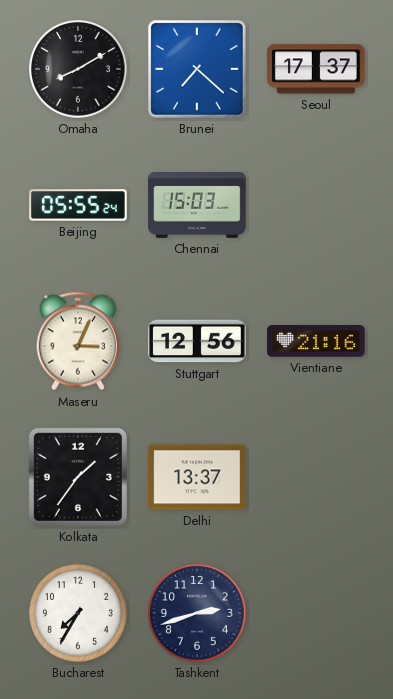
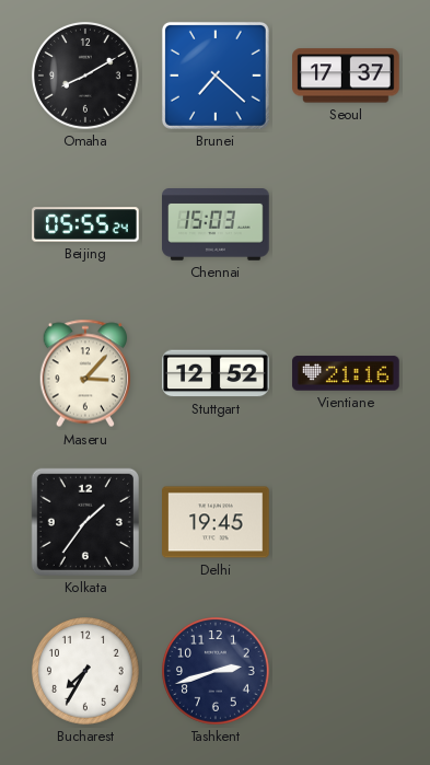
Maseru: 3:04 -> 3:07 (85, 373)
Stuttgart: 12:56 -> 12:52 (216, 373)
Delhi: 13:37 -> 19:45 (216, 522)
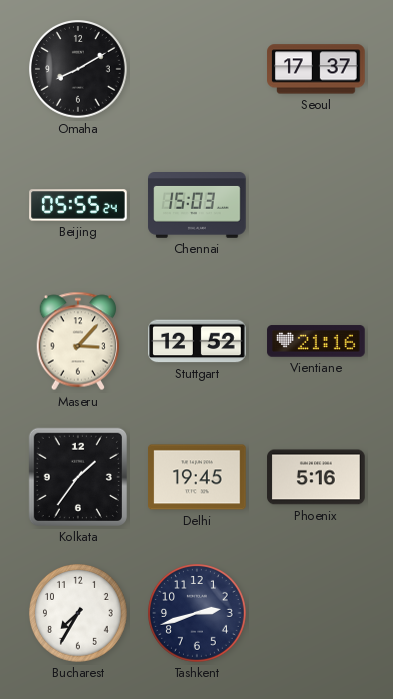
Brunei: 7:22 -> none (216, 76)
Phoenix: none -> 5:16 (316, 477)
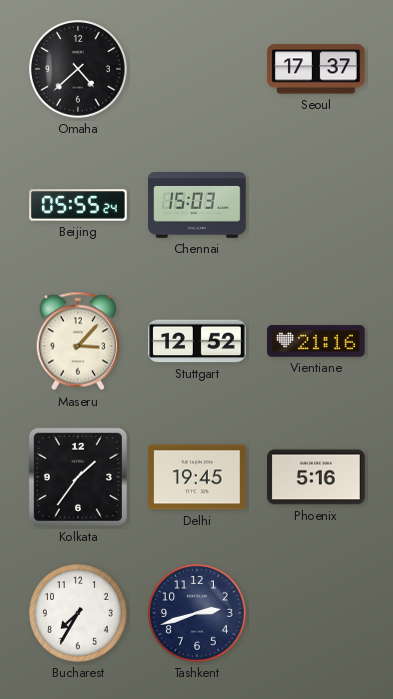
Omaha: 8:10 -> 4:38 (79, 70)
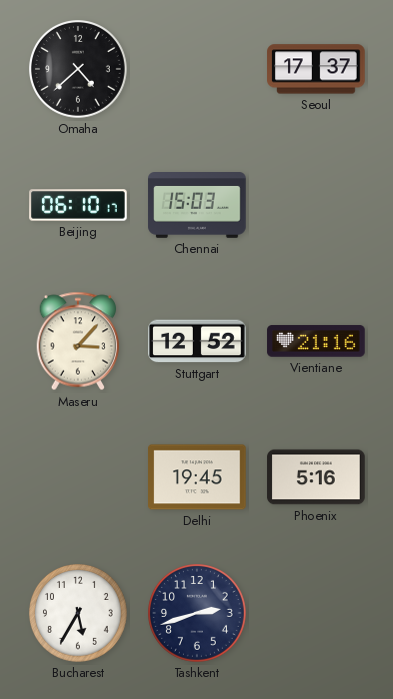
Beijing: 05:55 -> 06:10 (78, 205)
Kolkata: 1:36 -> none (78, 477)
Bucharest: 7:35 -> 5:35 (79, 614)
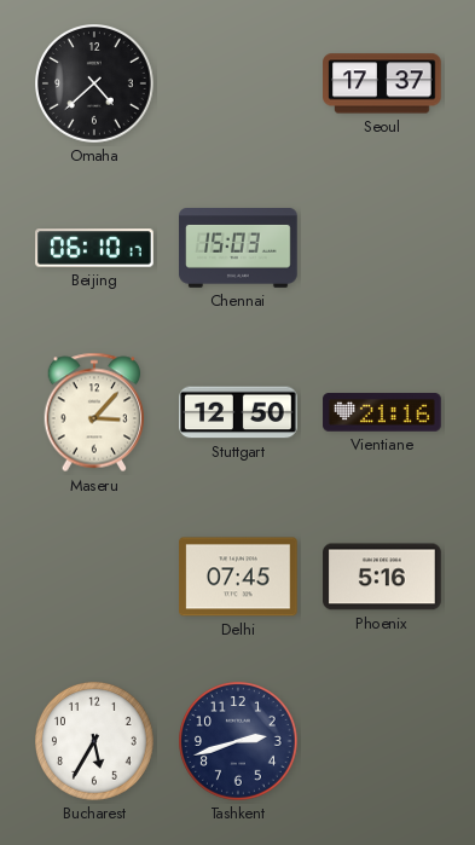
Stuttgart: 12:52 -> 12:50 (238, 412)
Delhi: 19:45 -> 07:45 (238, 577)
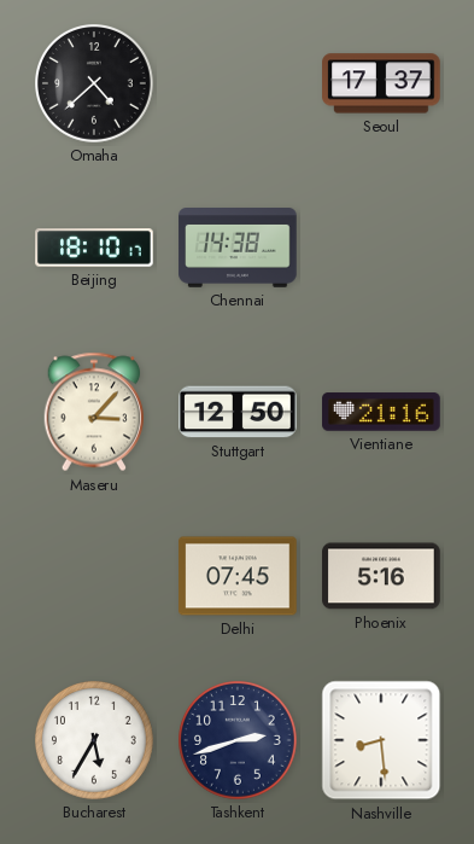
Beijing: 06:10 -> 18:10 (94, 248)
Chennai: 15:03 -> 14:38 (238, 249)
Nashville: none -> 8:29 (381, 740)
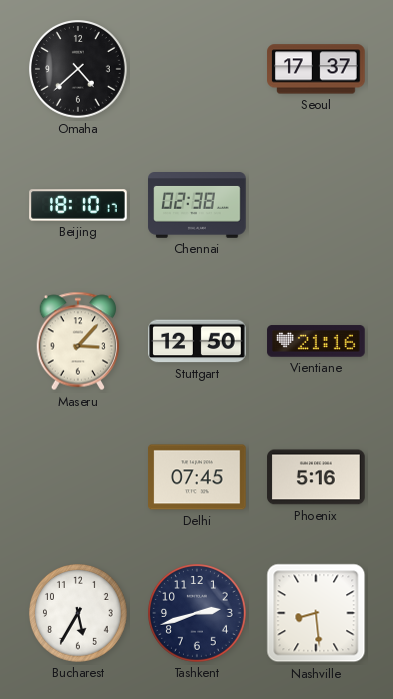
Chennai: 14:38 -> 02:38 (197, 206)
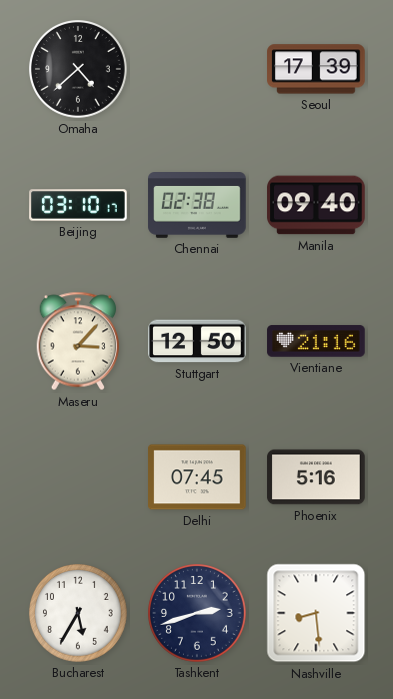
Seoul: 17:37 -> 17:39 (316, 69)
Beijing: 18:10 -> 03:10 (78, 205)
Manila: none -> 09:40 (316, 205)
